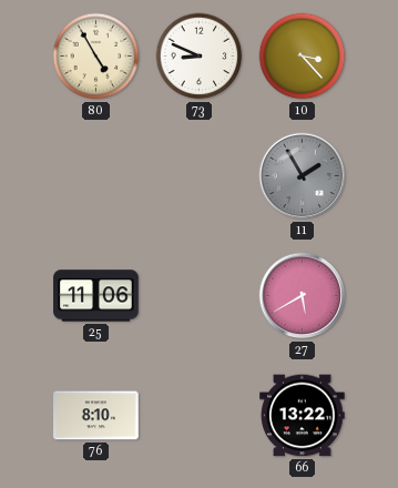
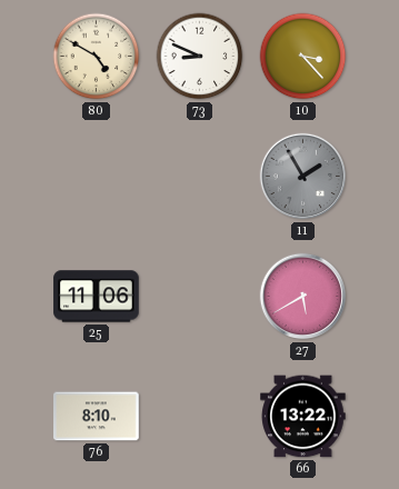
80: 4:55 -> 4:50 (97, 57)
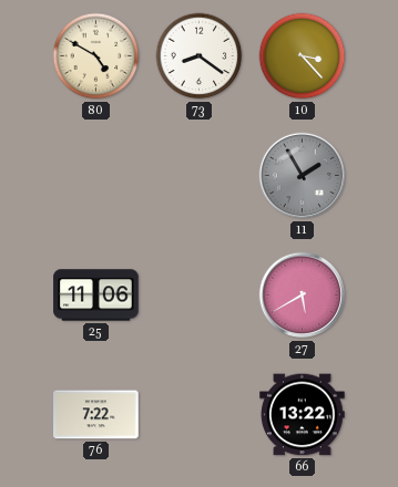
73: 8:49 -> 8:21 (200, 56)
76: 8:10 -> 7:22 (96, 415)
